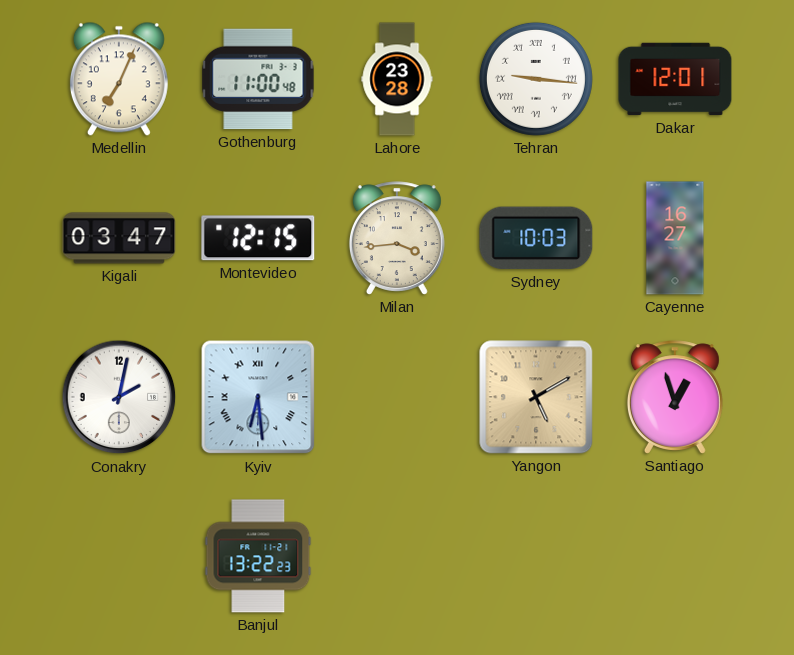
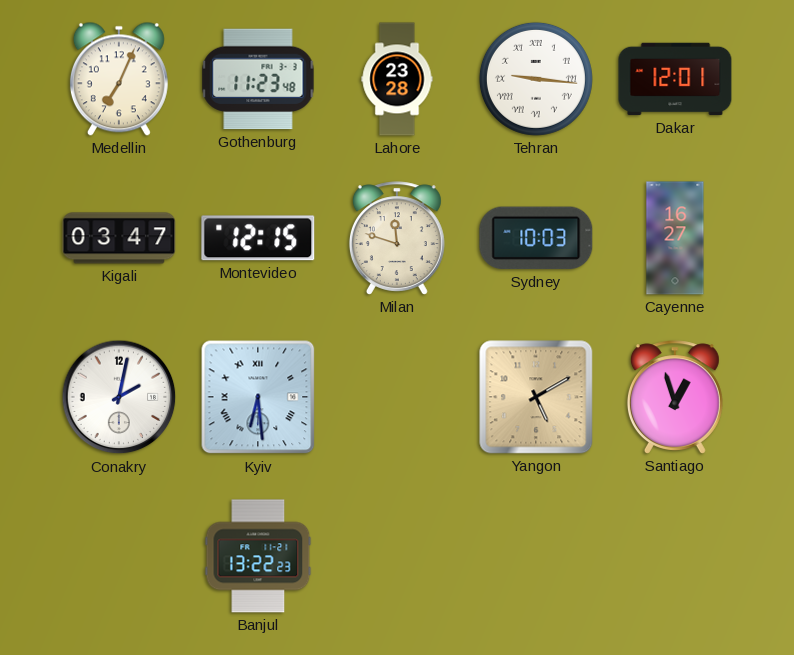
Gothenburg: 11:00 -> 11:23 (258, 79)
Milan: 3:44 -> 11:48 (397, 238)
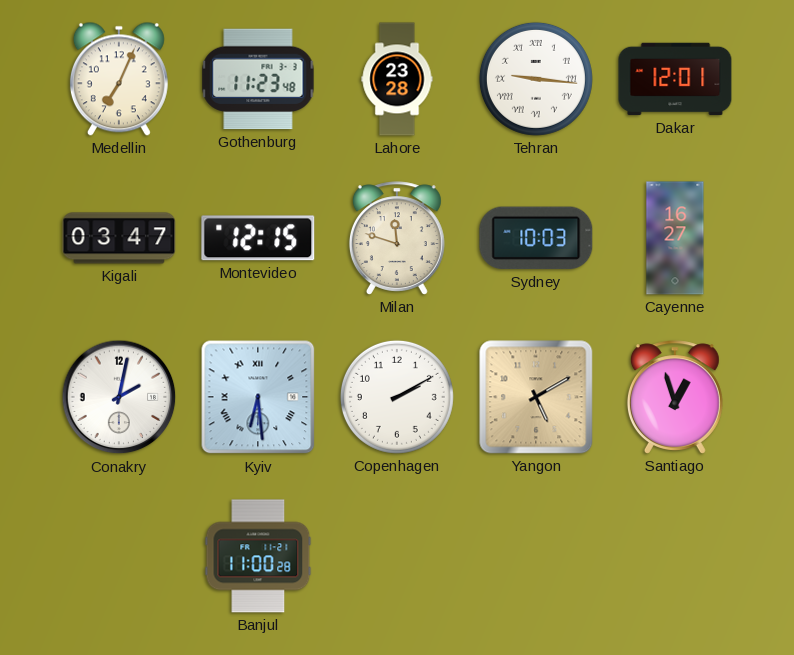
Copenhagen: none -> 2:10 (397, 397)
Banjul: 13:22 -> 11:00 (258, 556)
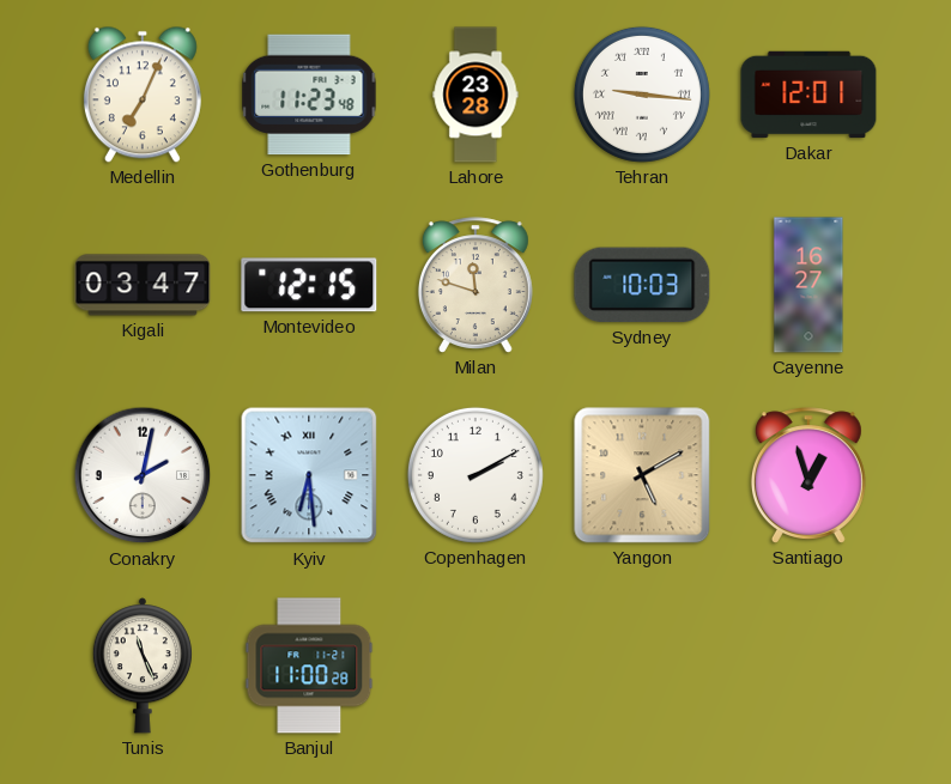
Tunis: none -> 11:26 (143, 666)
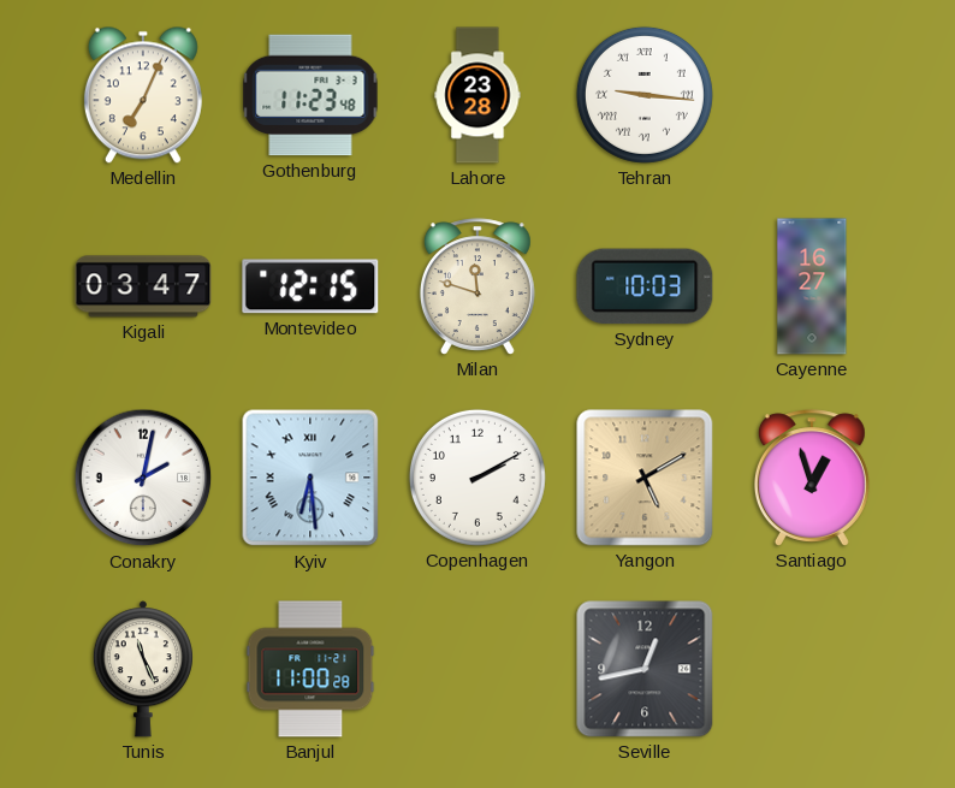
Dakar: 12:01 -> none (808, 95)
Seville: none -> 12:43 (645, 669)
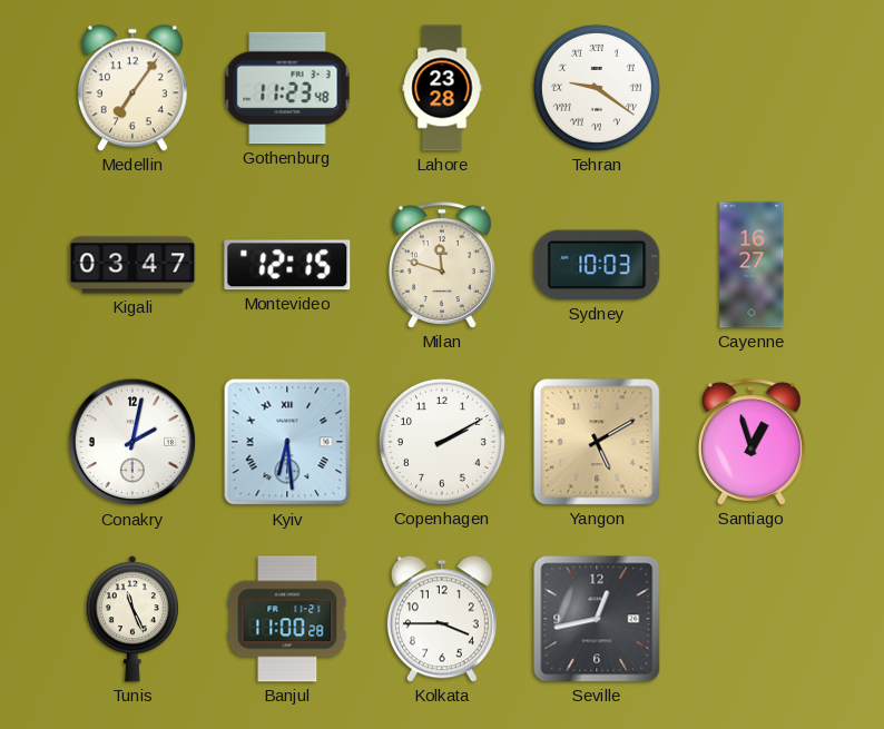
Medellin: 7:04 -> 7:06 (132, 88)
Tehran: 9:16 -> 9:21 (597, 88)
Kolkata: none -> 3:45 (442, 619)
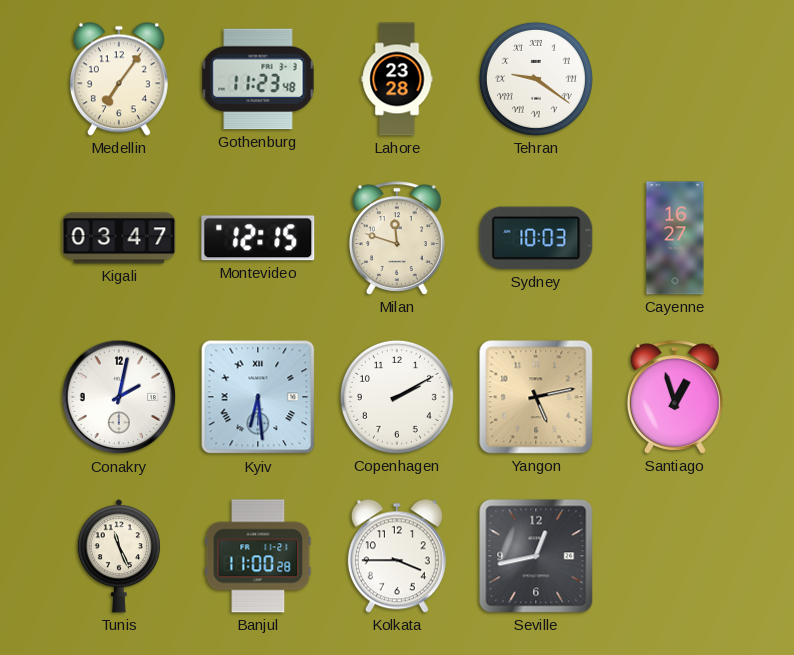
Yangon: 5:10 -> 5:13 (536, 397)
